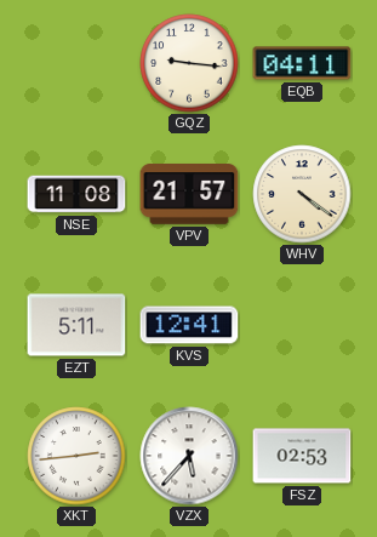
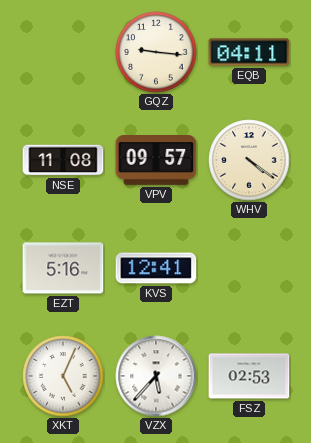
VPV: 21:57 -> 09:57 (156, 161)
EZT: 5:11 -> 5:16 (63, 268)
XKT: 2:44 -> 5:04 (63, 376)
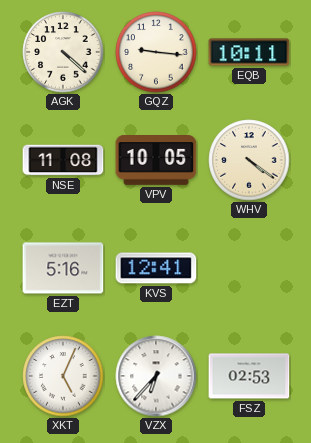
AGK: none -> 4:22 (63, 52)
EQB: 04:11 -> 10:11 (249, 52)
VPV: 09:57 -> 10:05 (156, 161)
VZX: 5:37 -> 6:37 (156, 376)
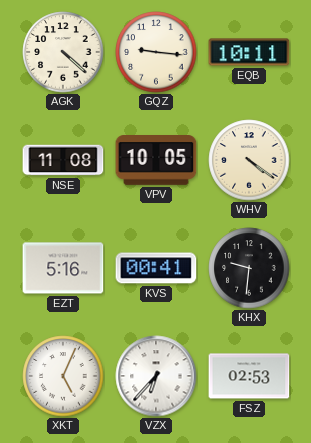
KVS: 12:41 -> 00:41 (156, 268)
KHX: none -> 9:31 (249, 268)
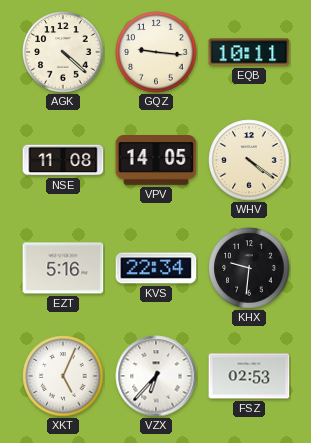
VPV: 10:05 -> 14:05 (156, 161)
KVS: 00:41 -> 22:34 (156, 268)
